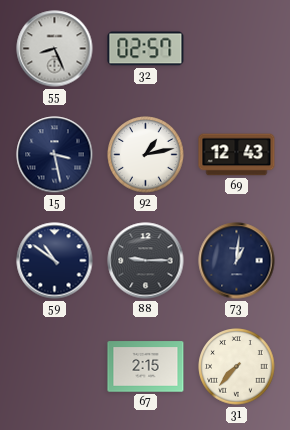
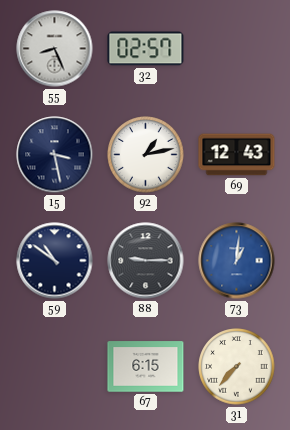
73 dial: navy -> blue (237, 261)
67: 2:15 -> 6:15 (146, 367)
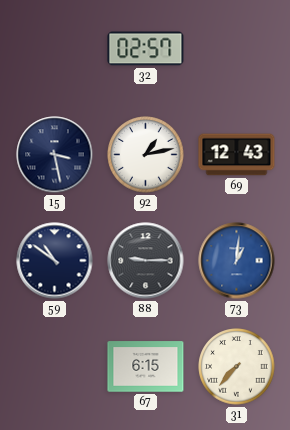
55: 8:26 -> none (55, 49)
